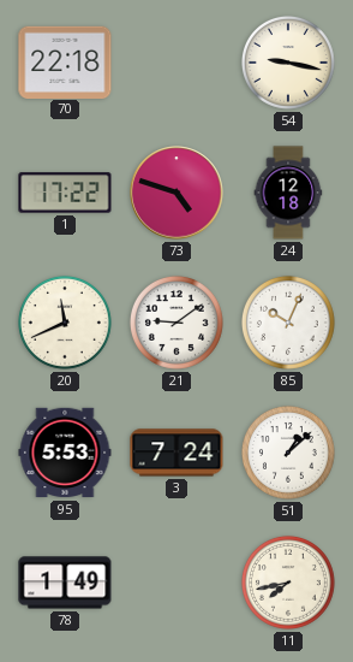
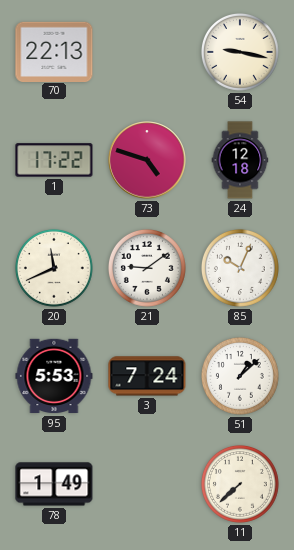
70: 22:18 -> 22:13 (54, 51)
11: 7:43 -> 7:38 (240, 484)
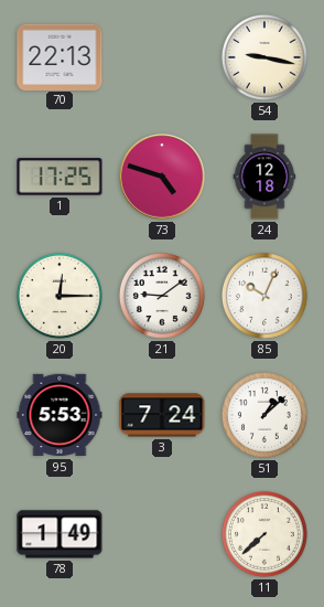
1: 17:22 -> 17:25 (60, 177)
20: 11:41 -> 12:15 (60, 296)
